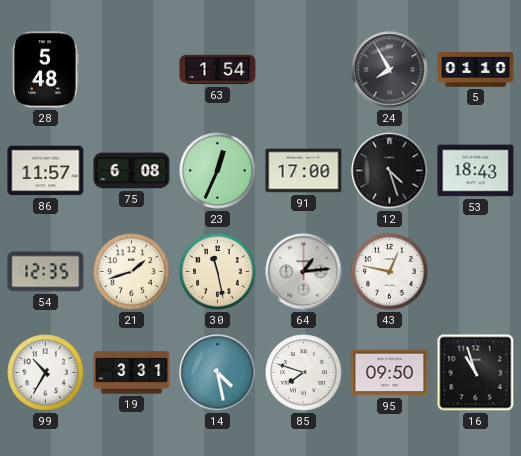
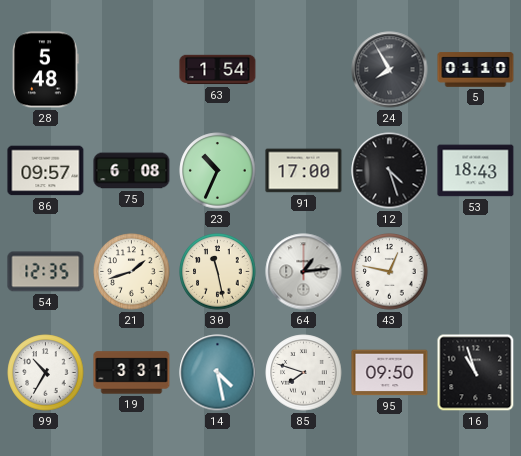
86: 11:57 -> 09:57 (46, 171)
23: 12:34 -> 10:34 (218, 171)
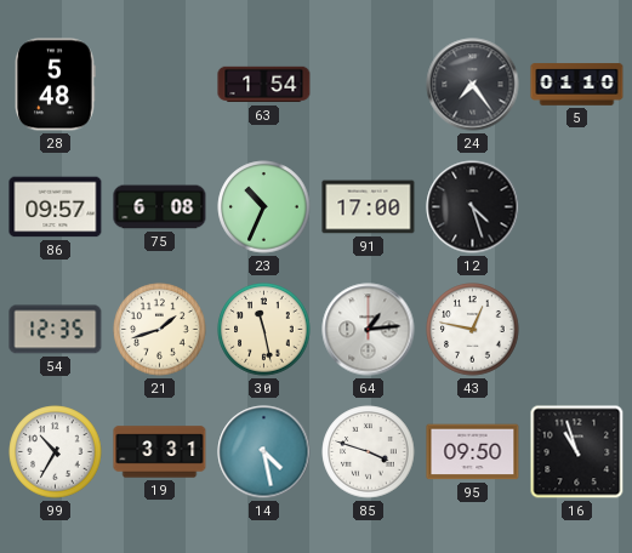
24: 7:55 -> 7:24 (473, 85)
53: 18:43 -> none (476, 171)
85: 7:48 -> 3:48 (369, 452)
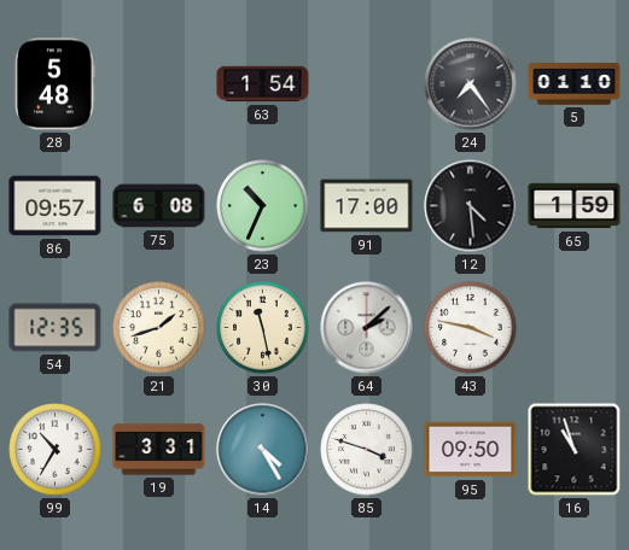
12: 4:27 -> 4:29 (471, 206)
65: none -> 1:59 (575, 206)
64: 1:14 -> 2:08 (367, 328)
43: 12:47 -> 3:47 (471, 328)
14: 4:28 -> 4:25 (263, 450)
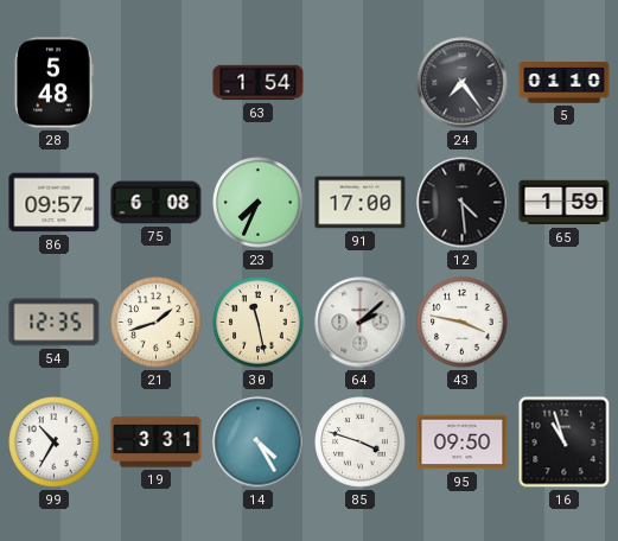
23: 10:34 -> 7:34 (259, 203)
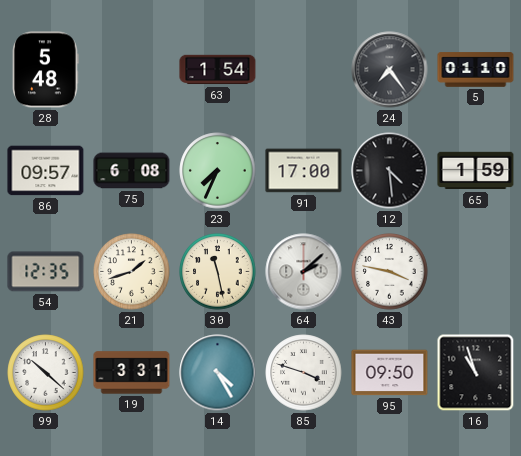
99: 10:35 -> 10:22 (46, 373)
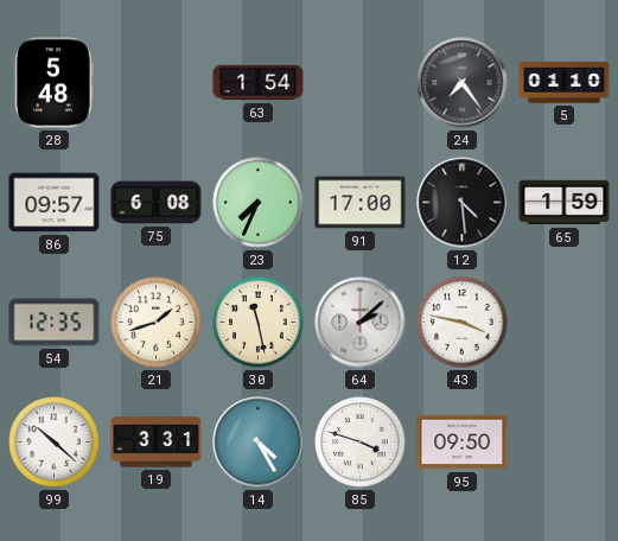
16: 10:57 -> none (476, 373)
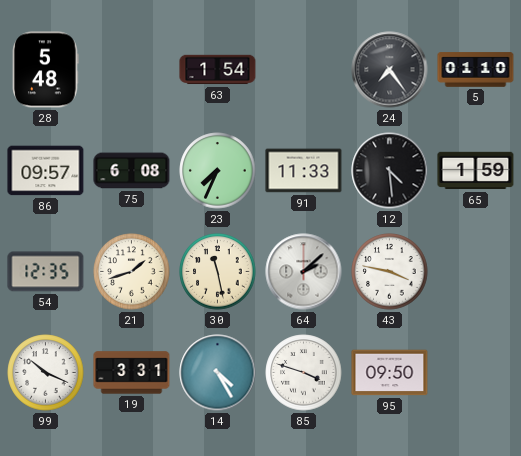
91: 17:00 -> 11:33 (304, 171)
99: 10:22 -> 10:19 (46, 373)
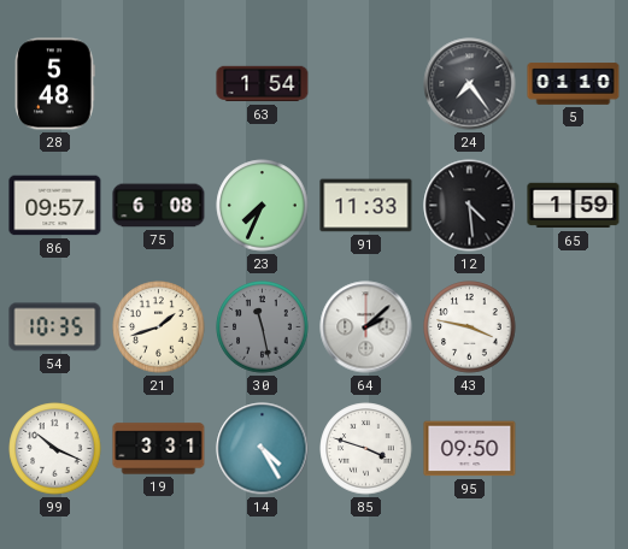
54: 12:35 -> 10:35 (55, 327)
30 dial: cream -> grey (263, 327)
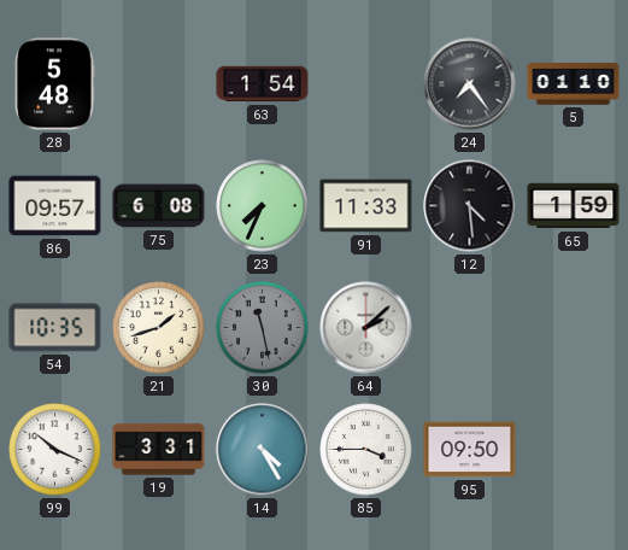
43: 3:47 -> none (470, 327)
85: 3:48 -> 3:45 (366, 450)
